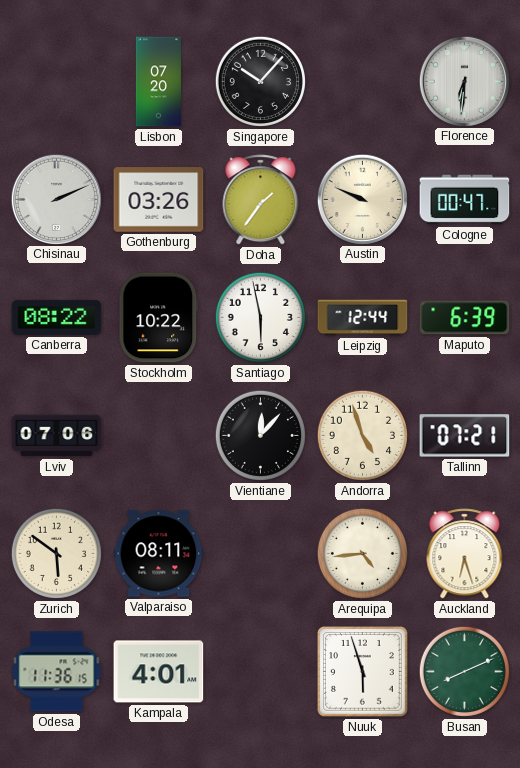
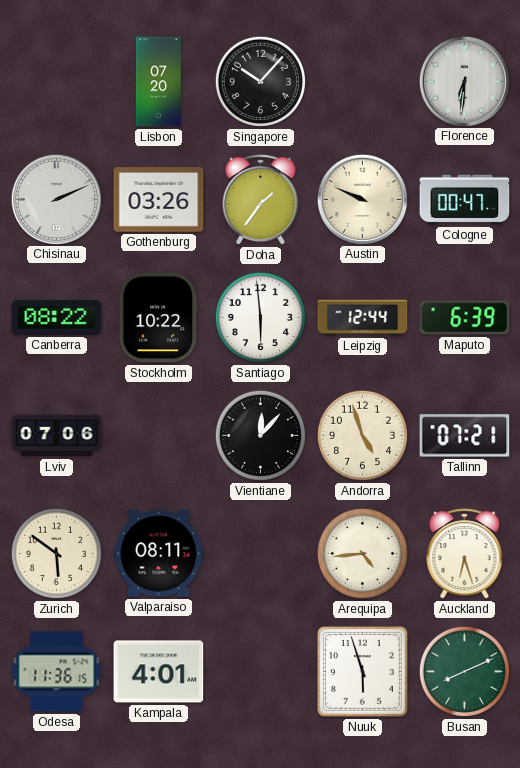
Santiago: 5:58 -> 5:59 (260, 317)
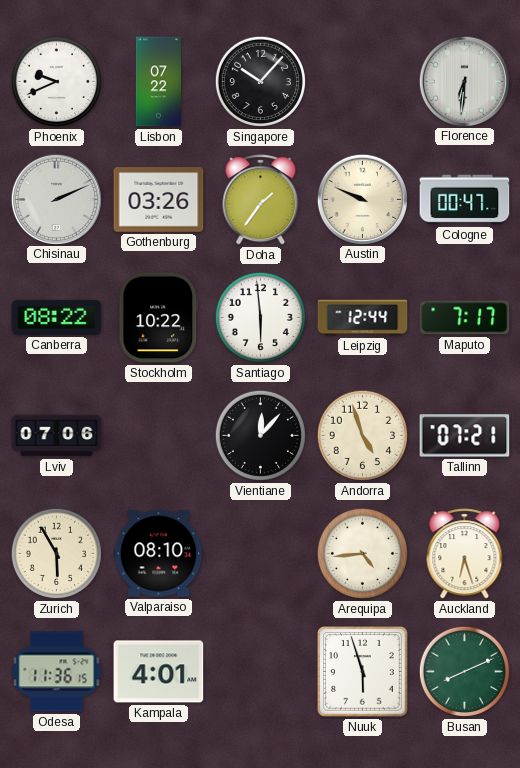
Phoenix: none -> 9:41 (56, 81)
Lisbon: 07:20 -> 07:22 (158, 82)
Maputo: 6:39 -> 7:17 (465, 318)
Zurich: 5:51 -> 5:55 (56, 553)
Valparaiso: 08:11 -> 08:10 (159, 554)
